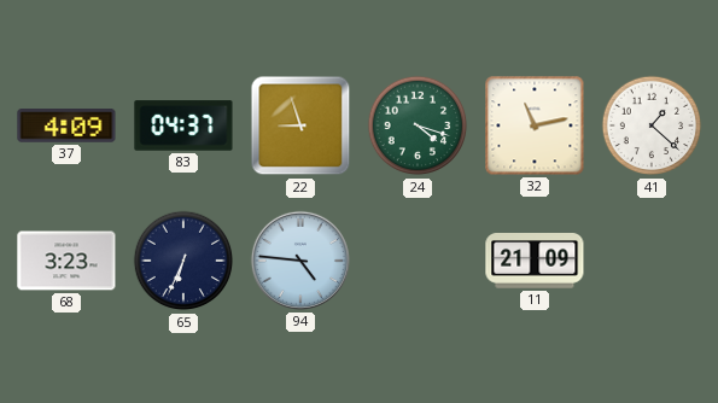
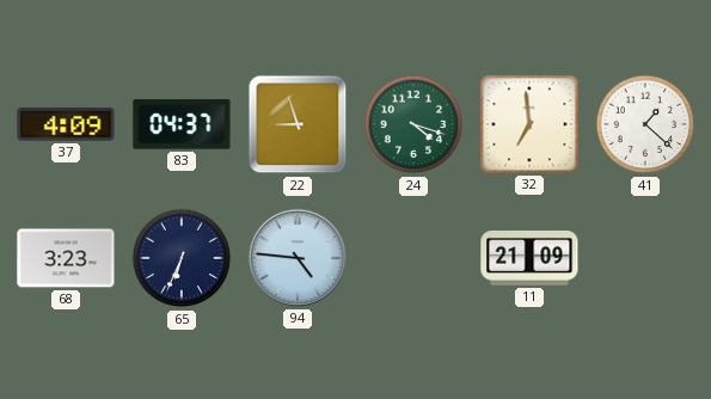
32: 11:13 -> 6:59 (529, 124)
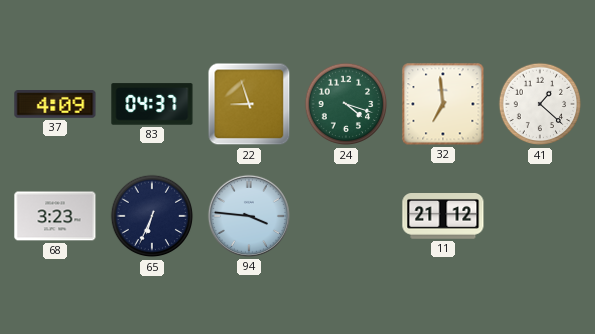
94: 4:46 -> 3:46 (249, 216)
11: 21:09 -> 21:12 (443, 217)
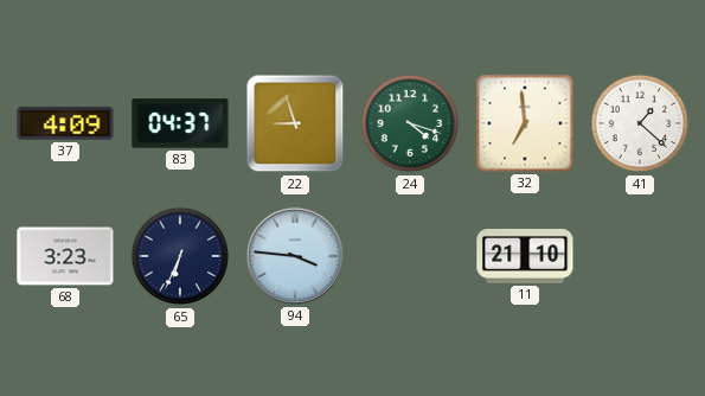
11: 21:12 -> 21:10 (525, 257)
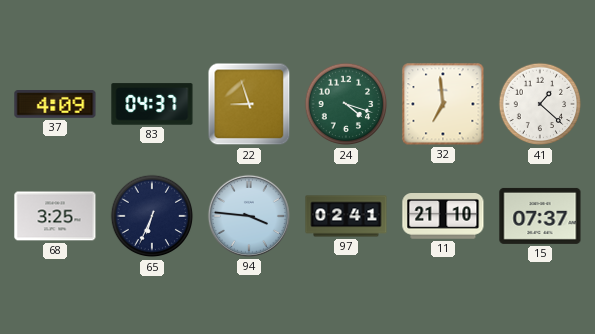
68: 3:23 -> 3:25 (55, 216)
97: none -> 02:41 (346, 216)
15: none -> 07:37 (540, 216)
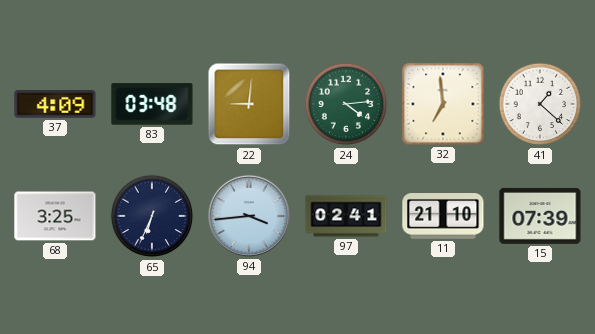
83: 04:37 -> 03:48 (152, 104)
22: 8:57 -> 9:01 (249, 104)
24: 4:18 -> 4:14 (346, 104)
94: 3:46 -> 3:44 (249, 216)
15: 07:37 -> 07:39 (540, 216)
